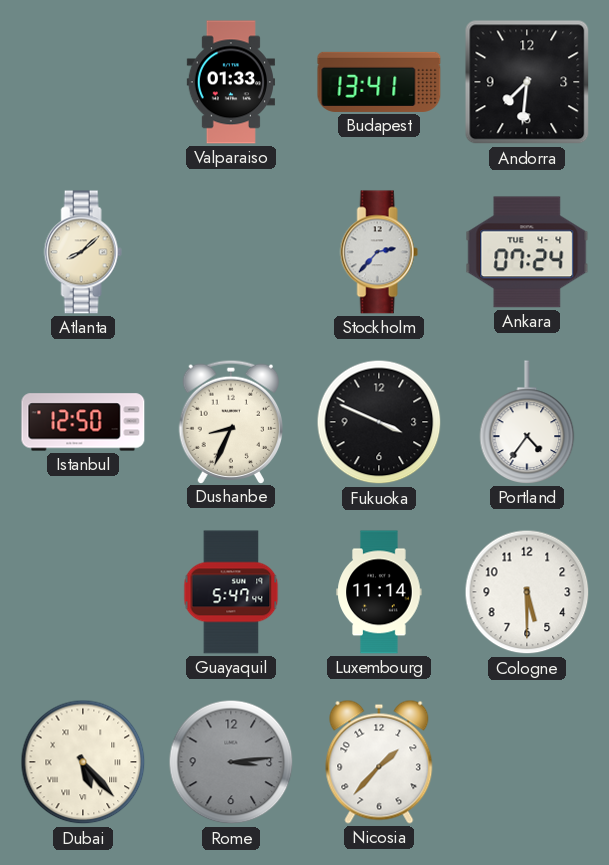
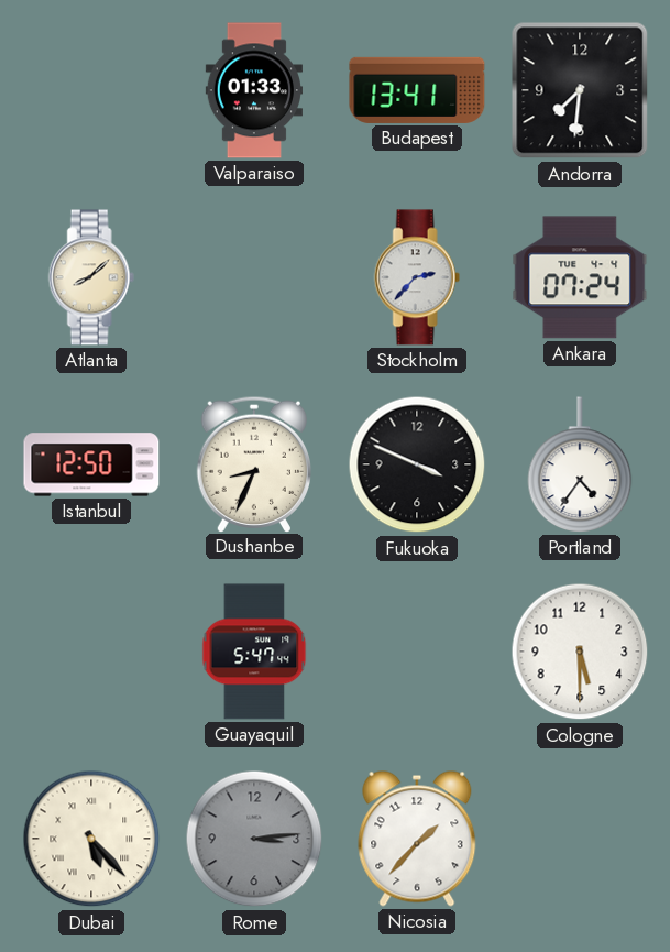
Luxembourg: 11:14 -> none (379, 592)
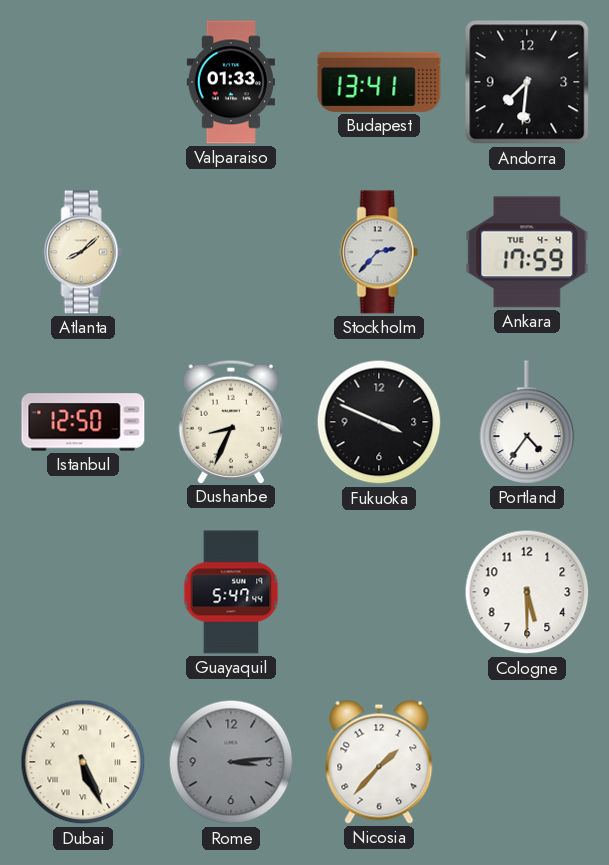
Ankara: 07:24 -> 17:59 (527, 252)
Dubai: 5:23 -> 5:26 (83, 762)
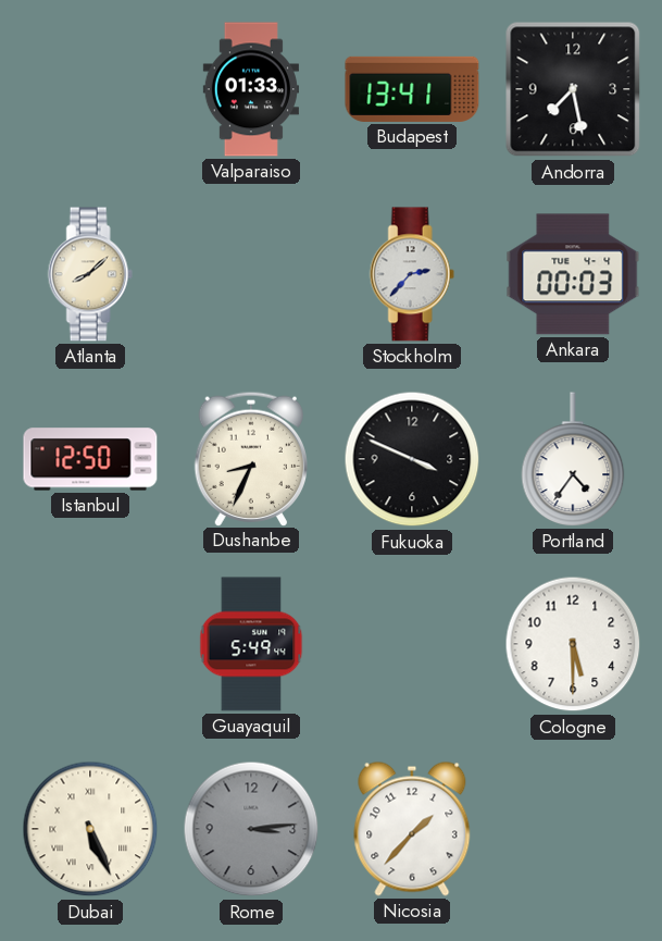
Andorra: 7:31 -> 7:28 (573, 89)
Ankara: 17:59 -> 00:03 (573, 274)
Guayaquil: 5:47 -> 5:49 (251, 644)
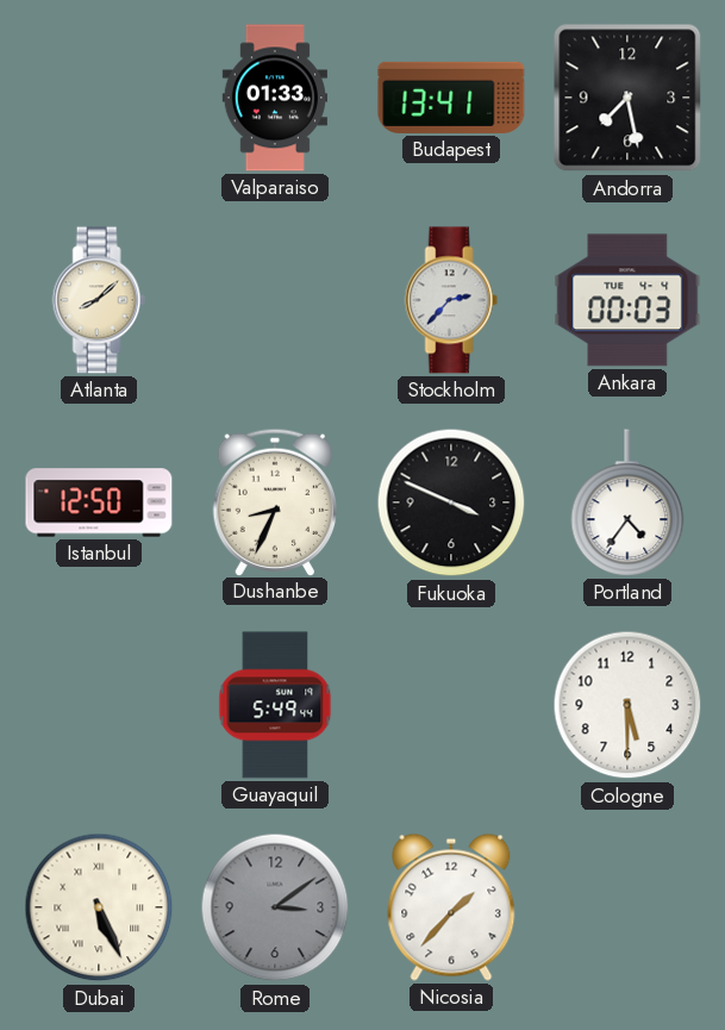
Rome: 3:14 -> 3:09 (275, 907)
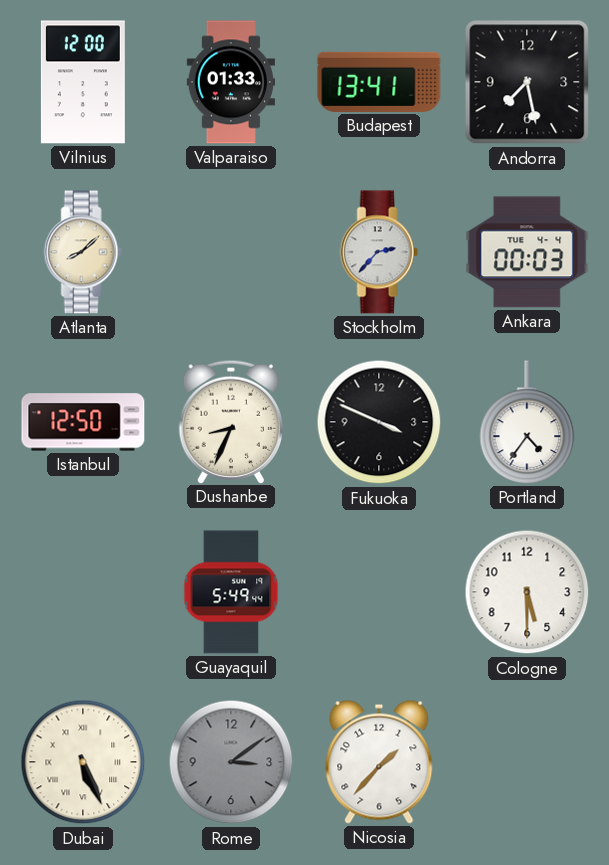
Vilnius: none -> 12:00 (83, 82)
